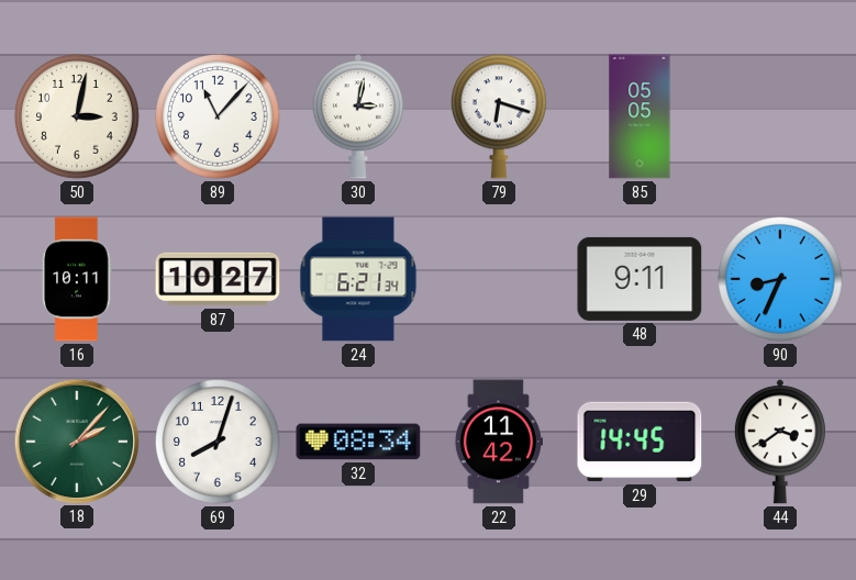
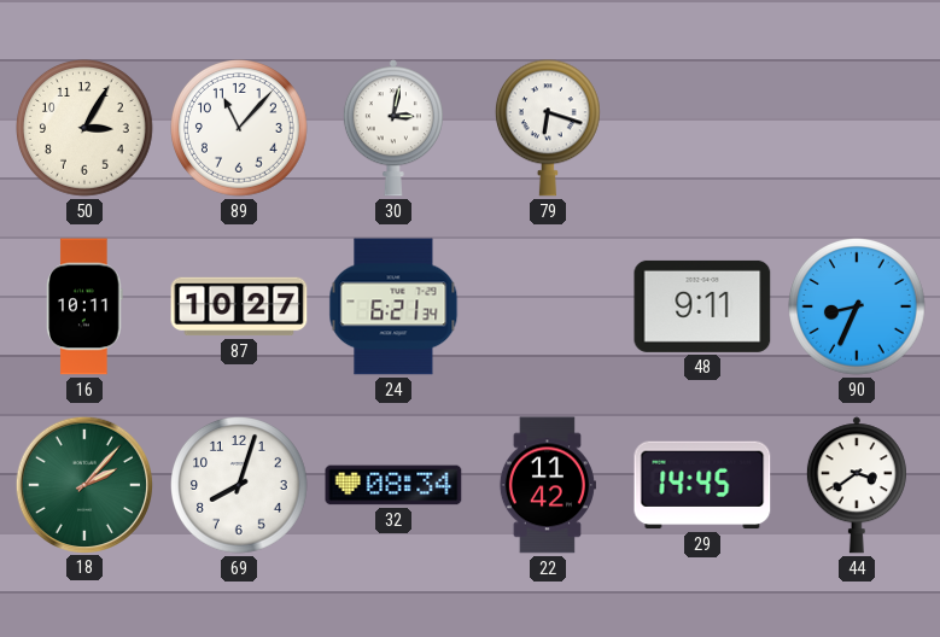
50: 3:02 -> 3:05 (86, 129)
85: 05:05 -> none (640, 116)
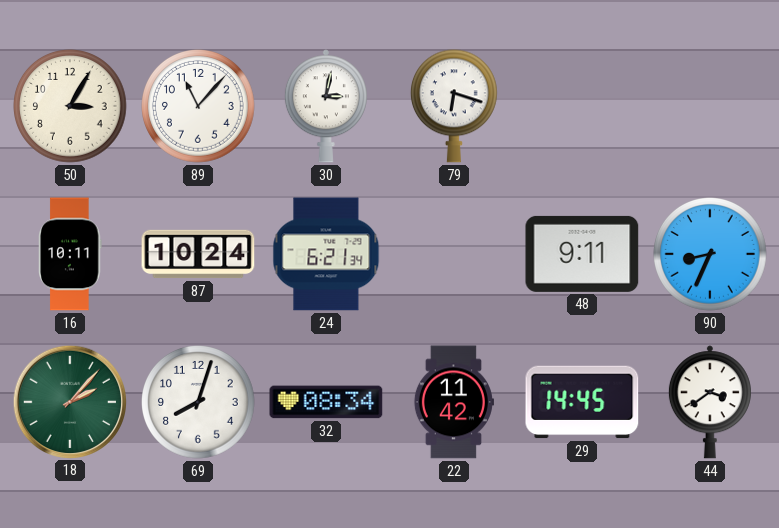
87: 10:27 -> 10:24 (198, 254)
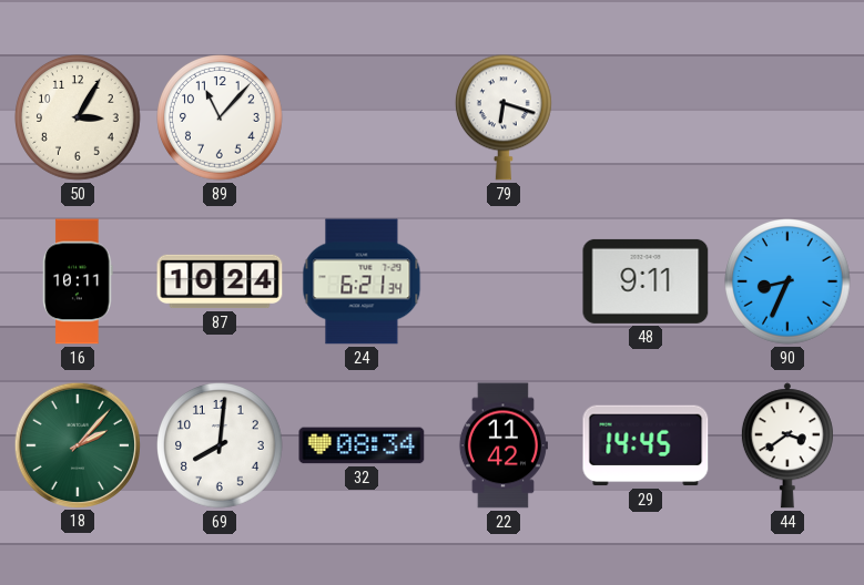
30: 3:02 -> none (326, 106)
69: 8:03 -> 8:01 (221, 447)
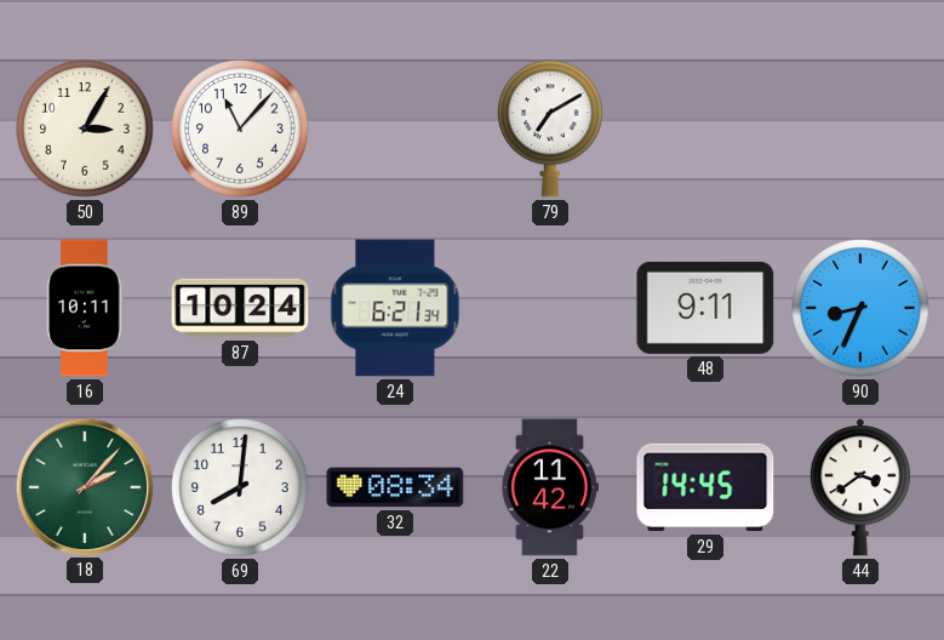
79: 6:18 -> 7:10 (550, 128)
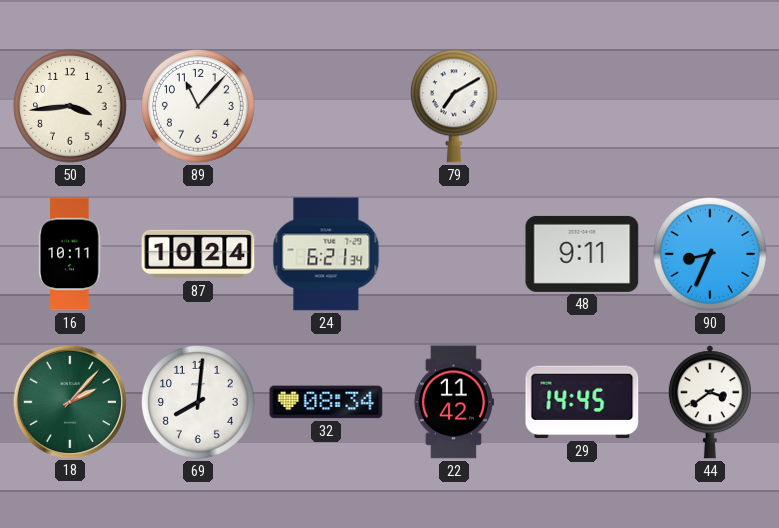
50: 3:05 -> 3:44 (71, 107)
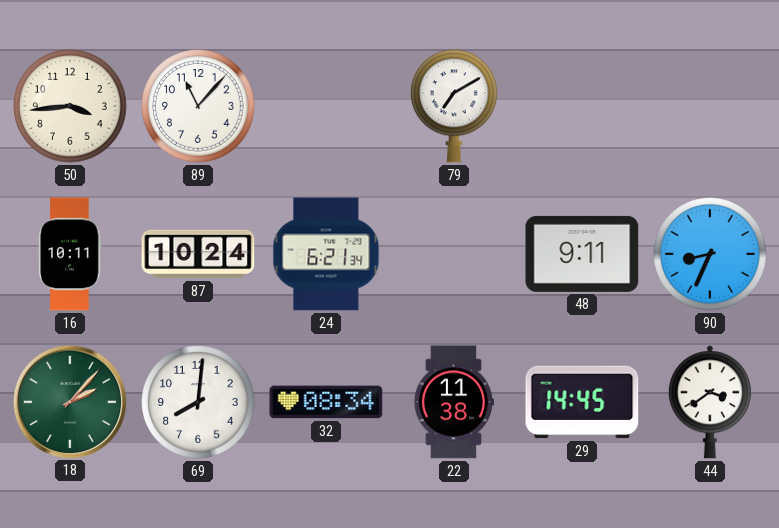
22: 11:42 -> 11:38 (453, 402)
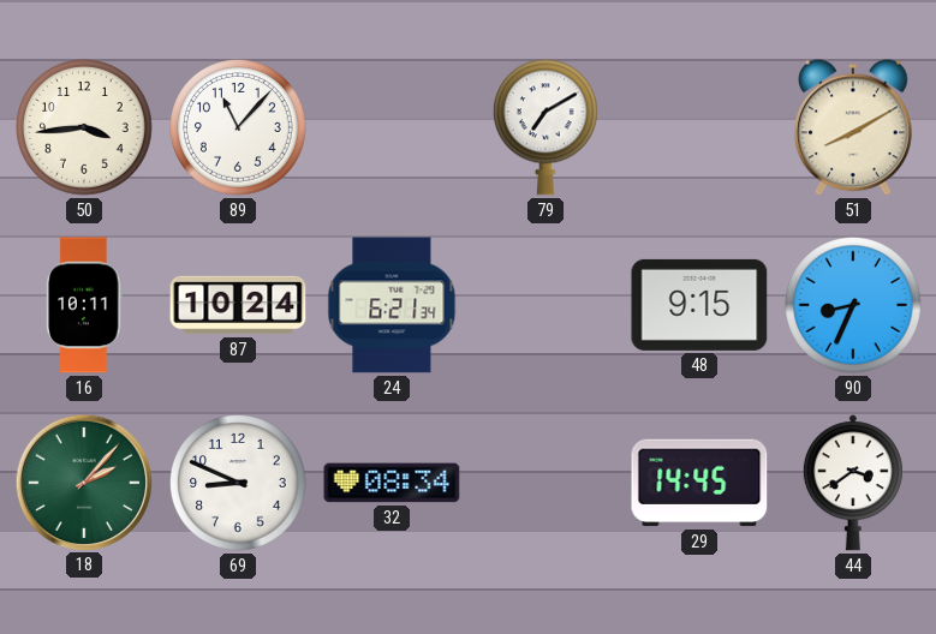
51: none -> 8:10 (854, 127)
48: 9:11 -> 9:15 (699, 305)
69: 8:01 -> 8:49 (239, 484)
22: 11:38 -> none (453, 402)
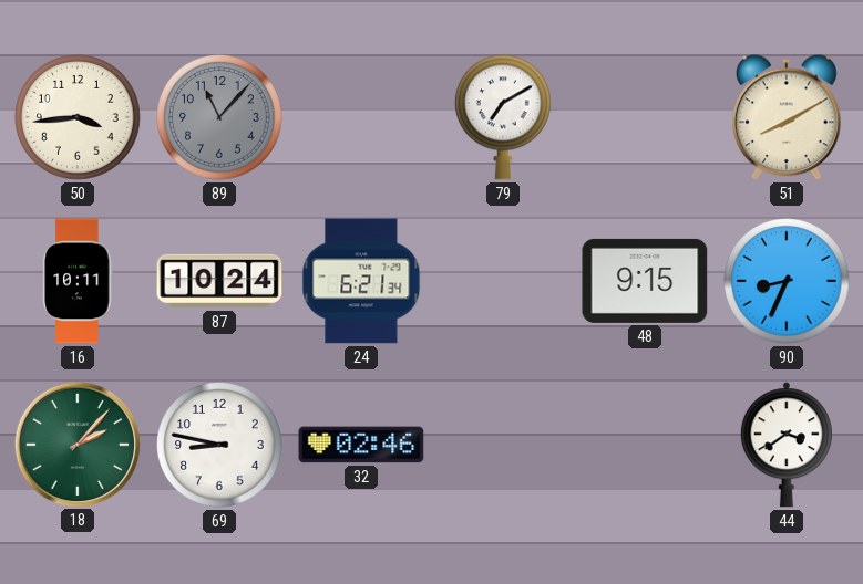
89 dial: white -> grey (220, 118)
69: 8:49 -> 8:47 (220, 446)
32: 08:34 -> 02:46 (361, 445)
29: 14:45 -> none (699, 483)
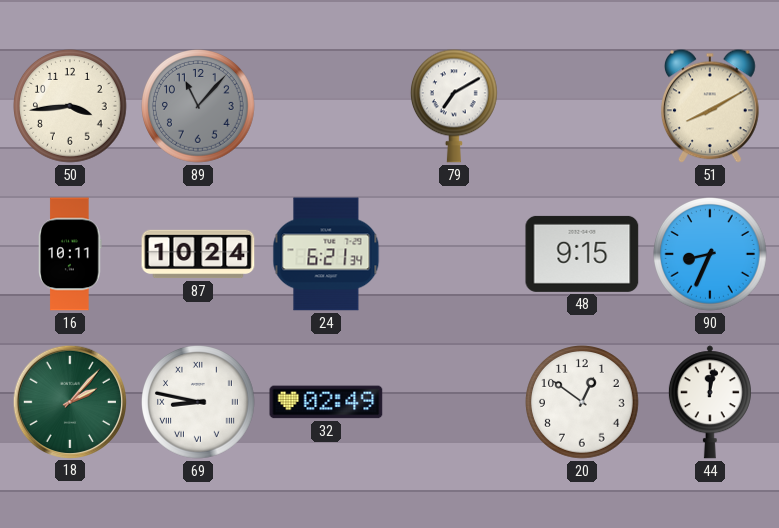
69 numerals: Arabic -> Roman (199, 403)
32: 02:46 -> 02:49 (326, 402)
20: none -> 12:51 (583, 403)
44: 3:39 -> 12:02 (710, 402)
